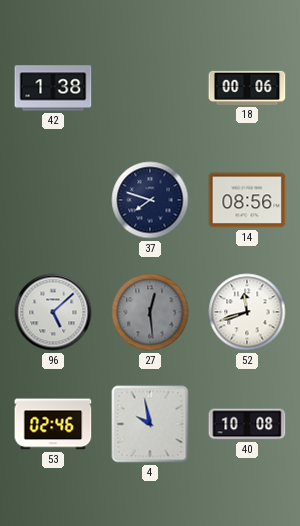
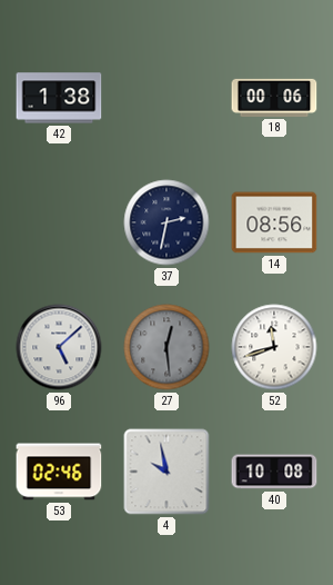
37: 7:48 -> 2:32 (167, 222)
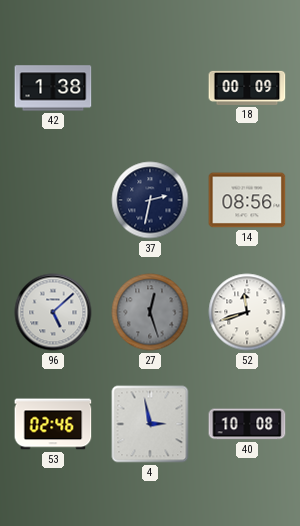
18: 00:06 -> 00:09 (247, 88)
27: 12:29 -> 12:27 (150, 312)
4: 9:58 -> 2:58 (150, 424)
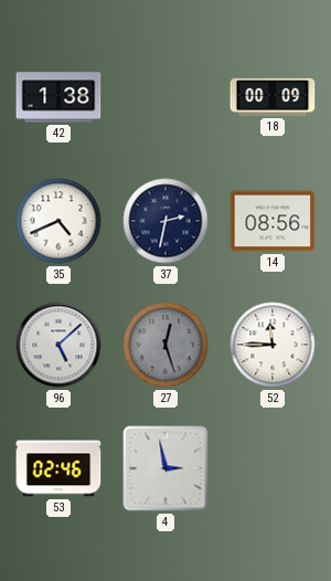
35: none -> 4:41 (58, 221)
52: 11:42 -> 11:45 (273, 345)
40: 10:08 -> none (247, 424)
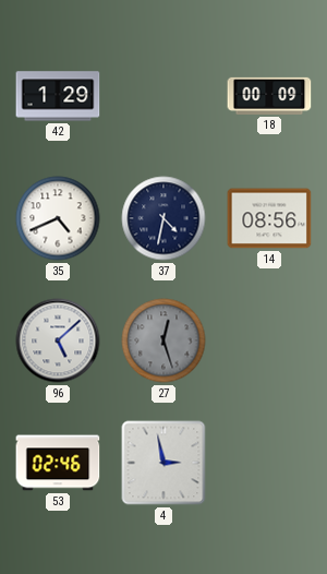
42: 1:38 -> 1:29 (58, 96)
37: 2:32 -> 4:32 (163, 218)
52: 11:45 -> none (273, 345)
